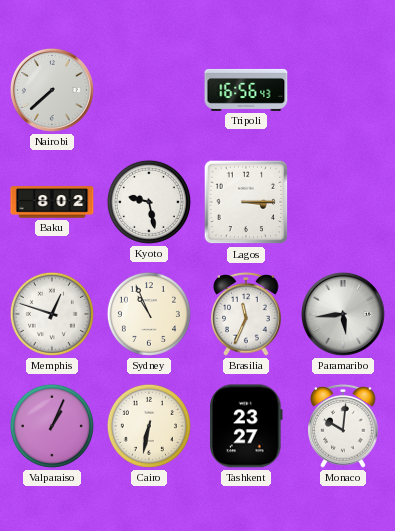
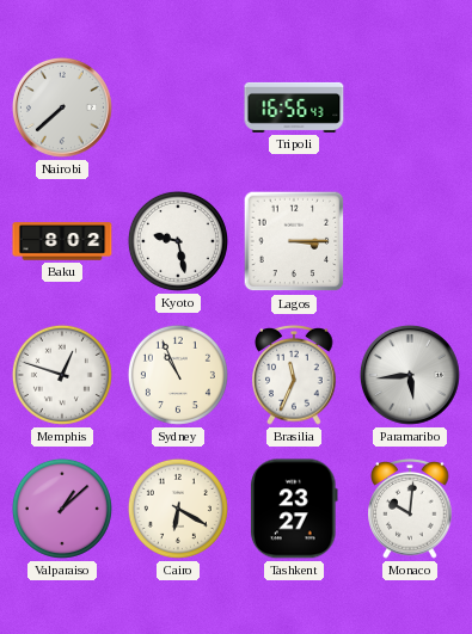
Valparaiso: 1:04 -> 1:08 (62, 509)
Cairo: 6:32 -> 6:20 (178, 509)
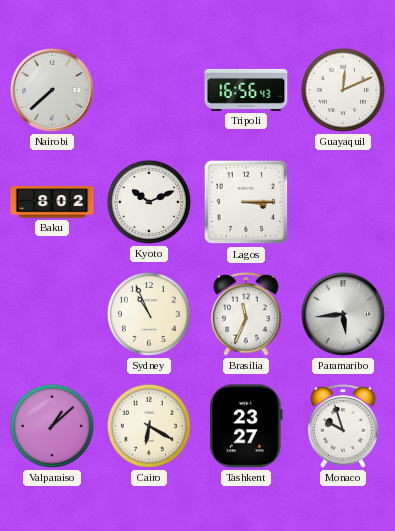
Guayaquil: none -> 12:11 (343, 90)
Kyoto: 9:28 -> 10:11 (149, 202)
Memphis: 12:48 -> none (62, 375)
Monaco: 10:01 -> 9:57 (343, 426)
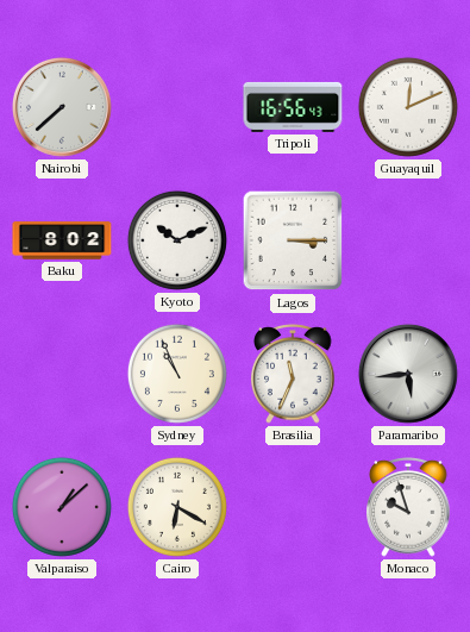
Tashkent: 23:27 -> none (247, 426)
